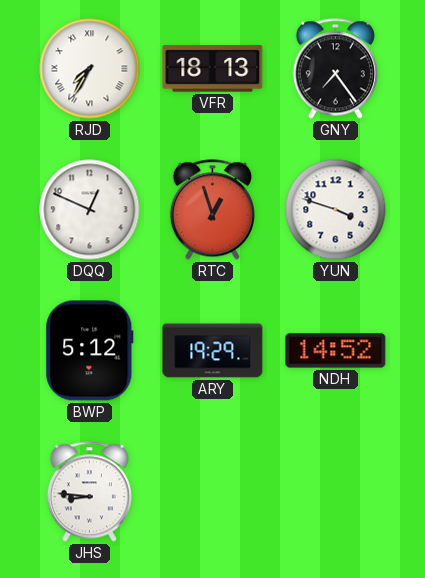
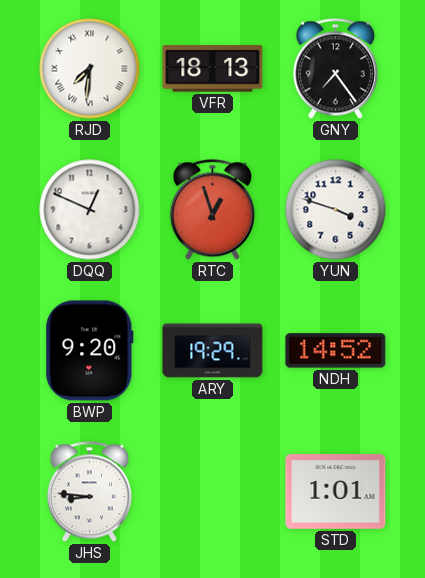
RJD: 7:35 -> 7:31 (90, 69)
BWP: 5:12 -> 9:20 (90, 351)
STD: none -> 1:01 (336, 491)
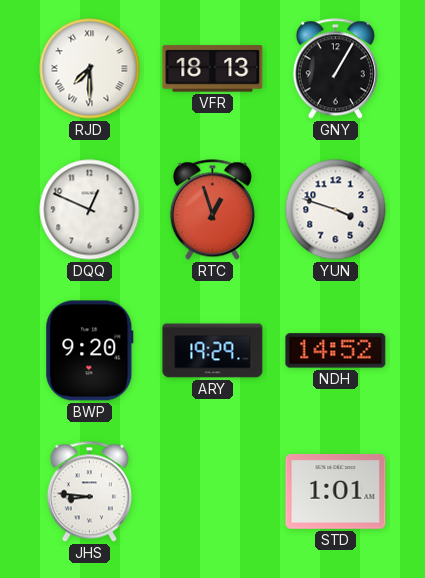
RJD: 7:31 -> 7:30 (90, 69)
GNY: 7:24 -> 1:05 (335, 69)
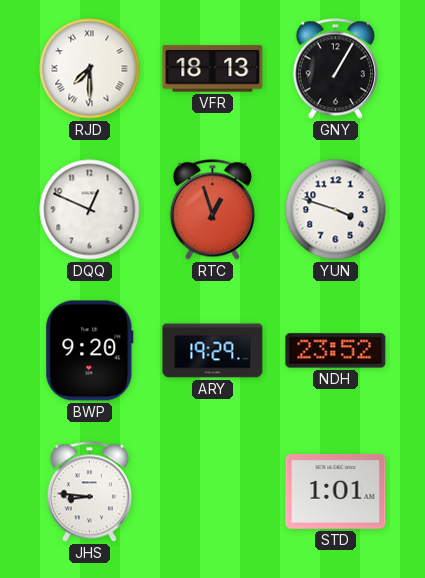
NDH: 14:52 -> 23:52 (336, 351)
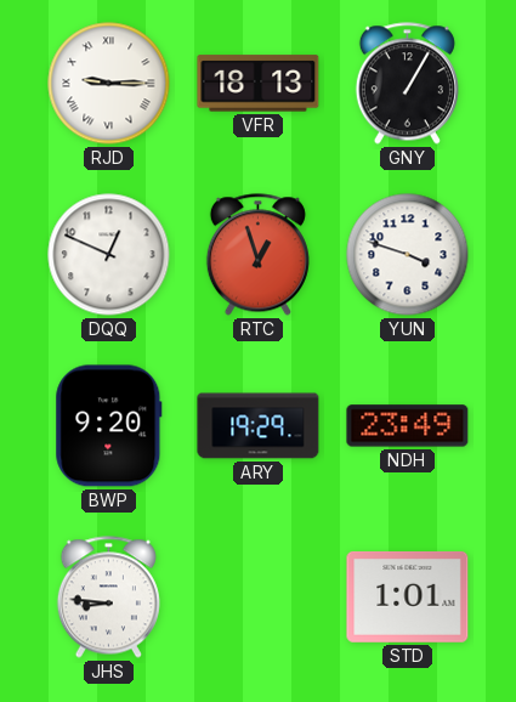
RJD: 7:30 -> 9:15 (109, 84)
NDH: 23:52 -> 23:49 (408, 426)
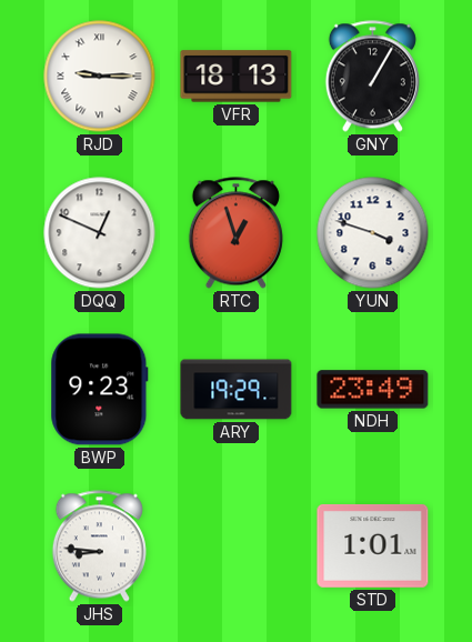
BWP: 9:20 -> 9:23 (100, 390)
